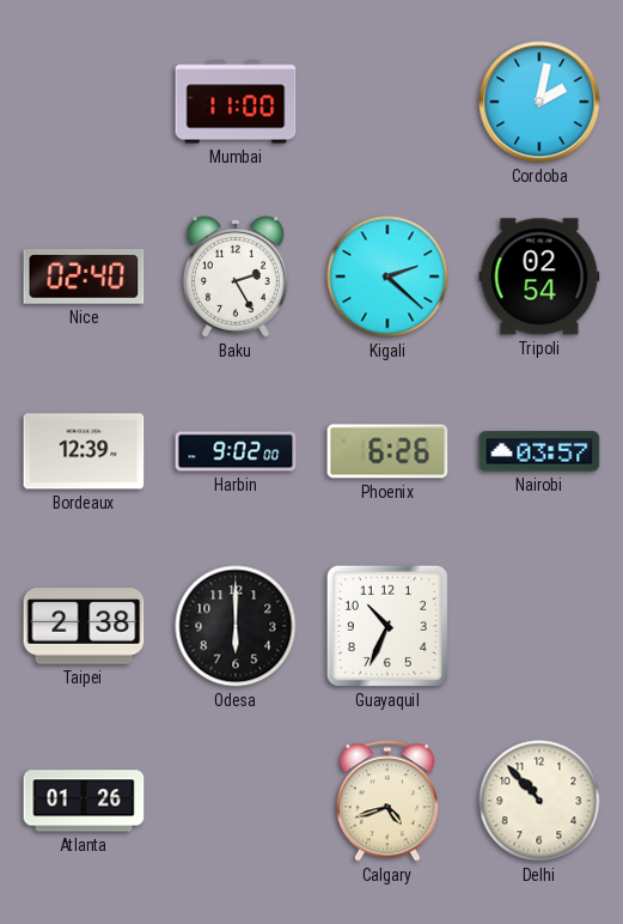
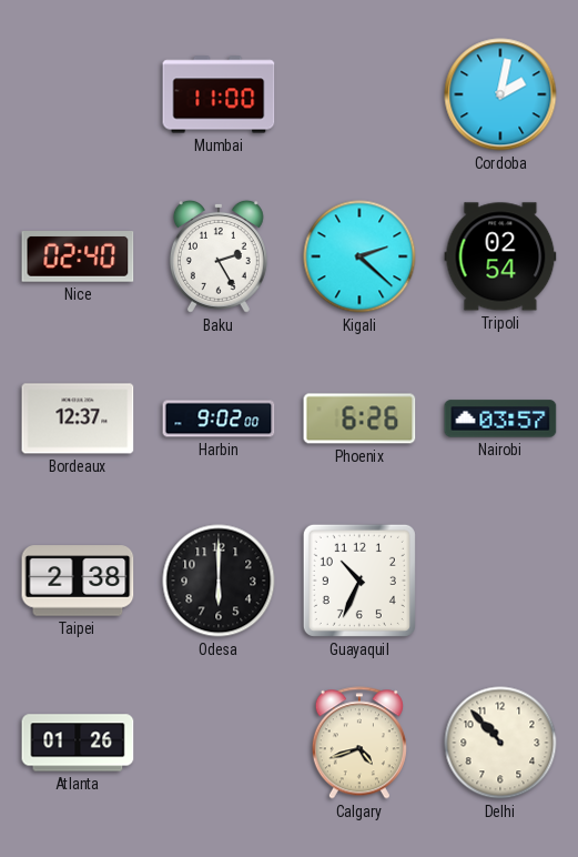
Bordeaux: 12:39 -> 12:37 (78, 419)
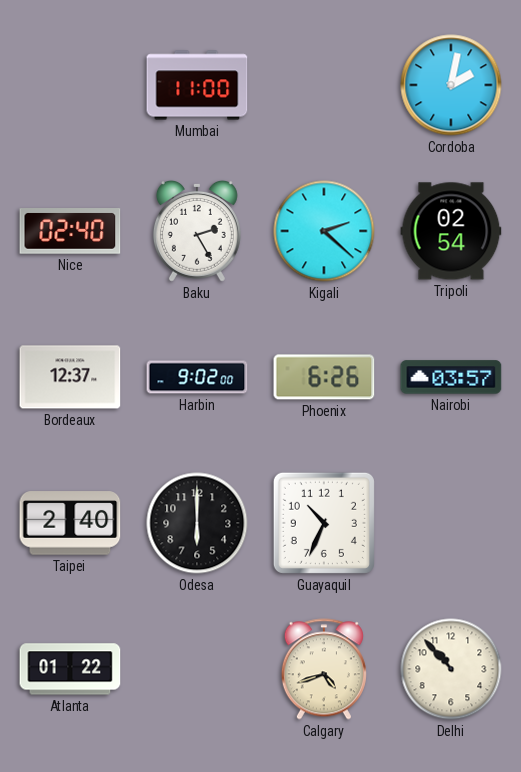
Taipei: 2:38 -> 2:40 (70, 523)
Atlanta: 01:26 -> 01:22 (70, 669)
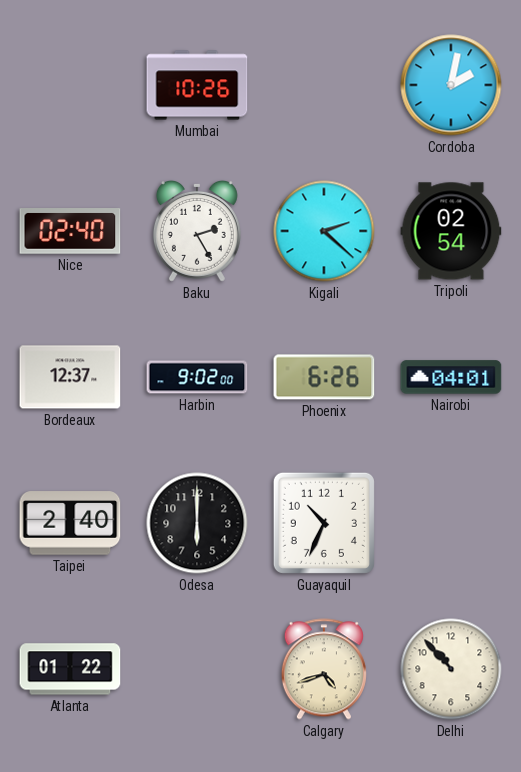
Mumbai: 11:00 -> 10:26 (197, 85)
Nairobi: 03:57 -> 04:01 (451, 377)
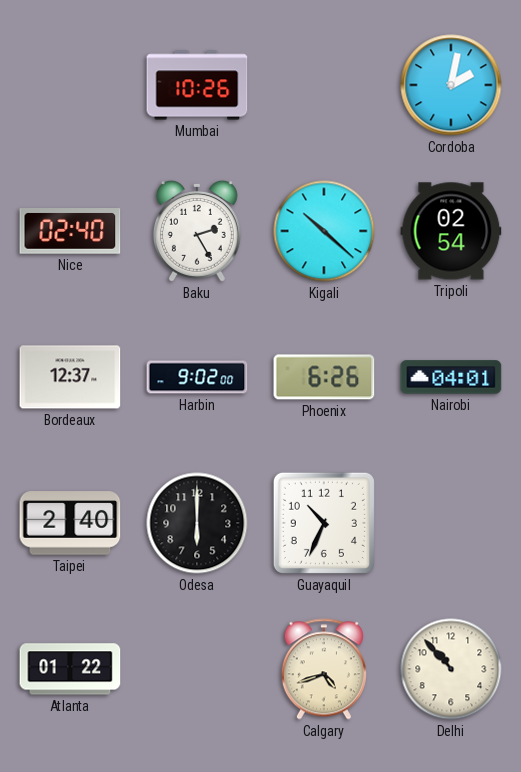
Kigali: 2:22 -> 10:22 (324, 231)
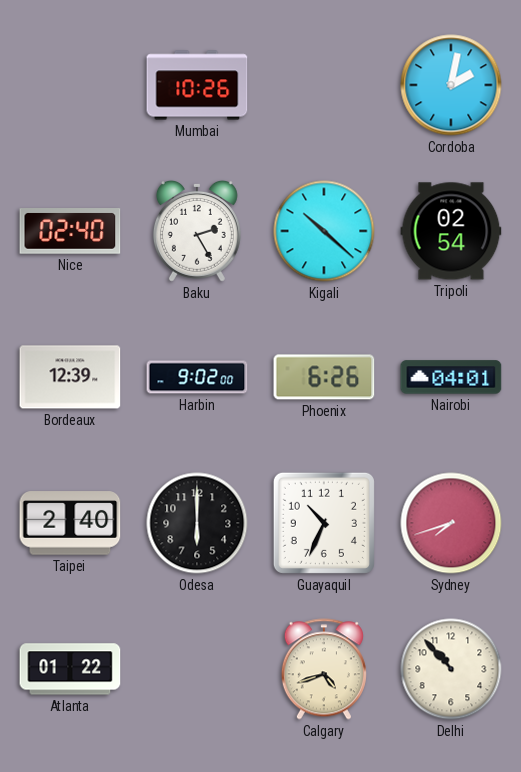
Bordeaux: 12:37 -> 12:39 (70, 377)
Sydney: none -> 7:42 (451, 523)
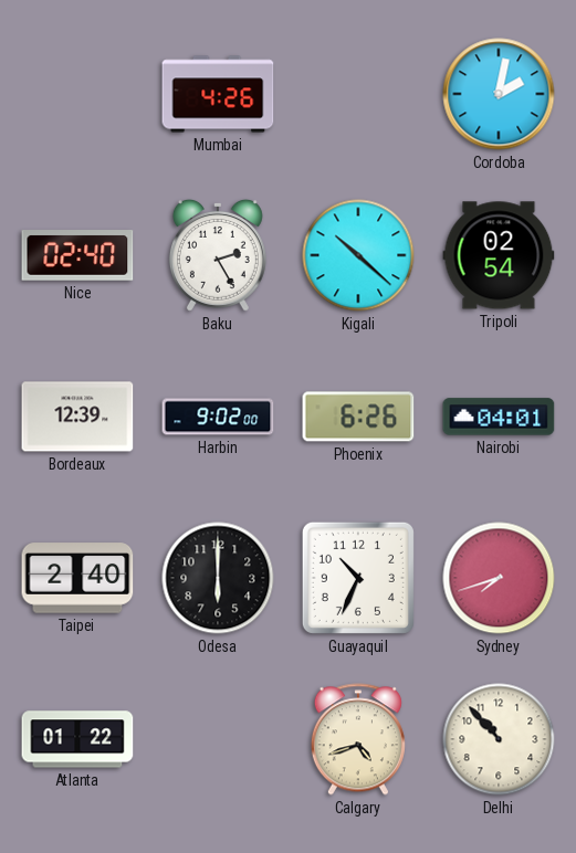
Mumbai: 10:26 -> 4:26 (218, 94)
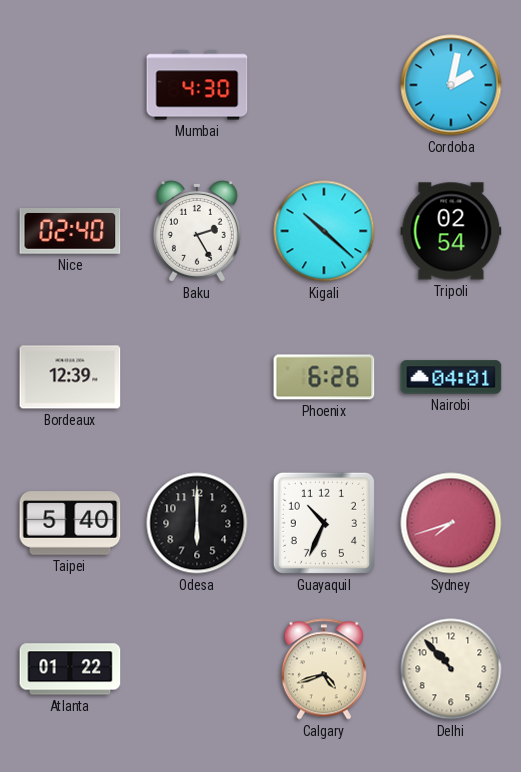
Mumbai: 4:26 -> 4:30 (197, 85)
Harbin: 9:02 -> none (218, 417)
Taipei: 2:40 -> 5:40 (70, 523)
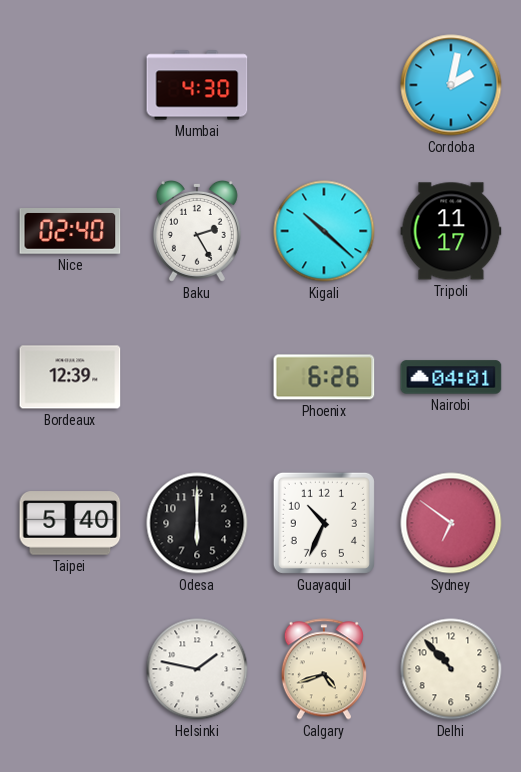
Tripoli: 02:54 -> 11:17 (451, 231)
Sydney: 7:42 -> 6:51 (451, 523)
Atlanta: 01:22 -> none (70, 669)
Helsinki: none -> 1:47 (197, 669)
